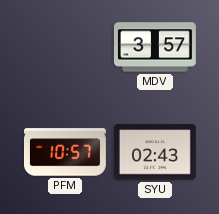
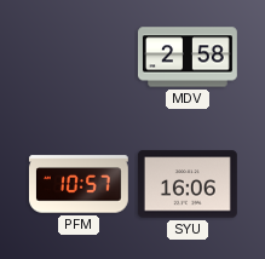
MDV: 3:57 -> 2:58 (188, 57)
SYU: 02:43 -> 16:06 (188, 184)
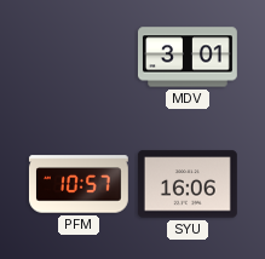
MDV: 2:58 -> 3:01 (188, 57)
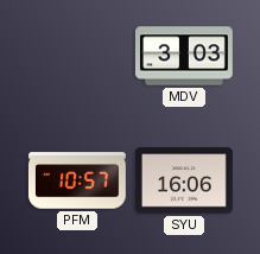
MDV: 3:01 -> 3:03 (184, 56)
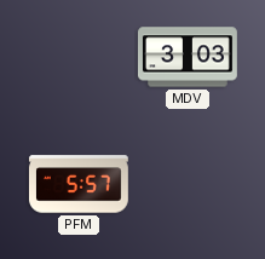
PFM: 10:57 -> 5:57 (79, 184)
SYU: 16:06 -> none (184, 180)
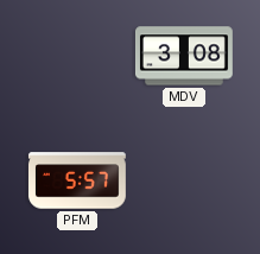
MDV: 3:03 -> 3:08 (184, 56)
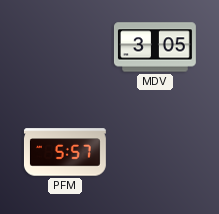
MDV: 3:08 -> 3:05 (155, 47)
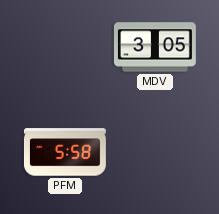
PFM: 5:57 -> 5:58 (65, 152)
